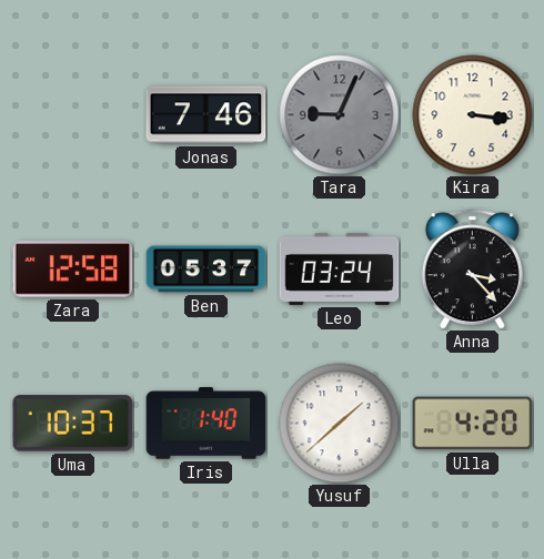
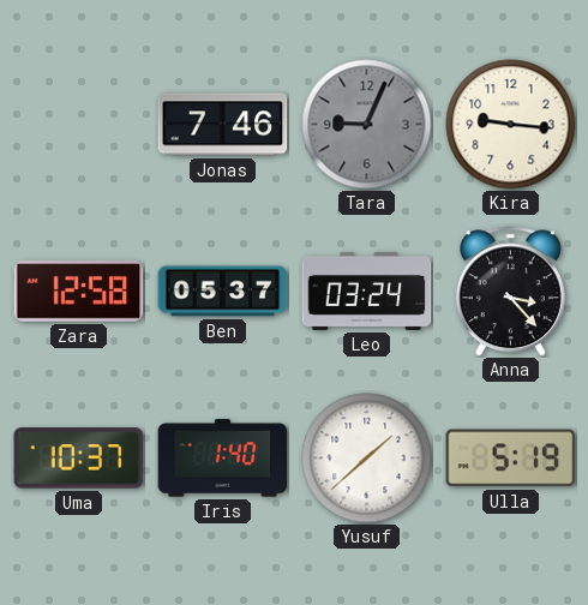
Kira: 3:16 -> 9:16 (511, 125)
Ulla: 4:20 -> 5:19 (511, 459)
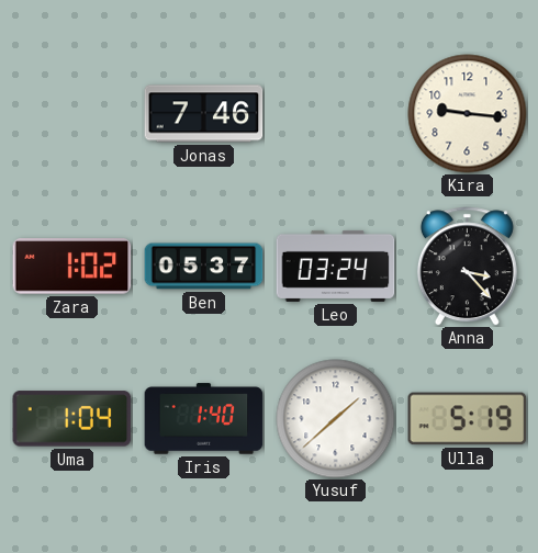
Tara: 9:04 -> none (367, 125)
Zara: 12:58 -> 1:02 (72, 267)
Uma: 10:37 -> 1:04 (72, 419)
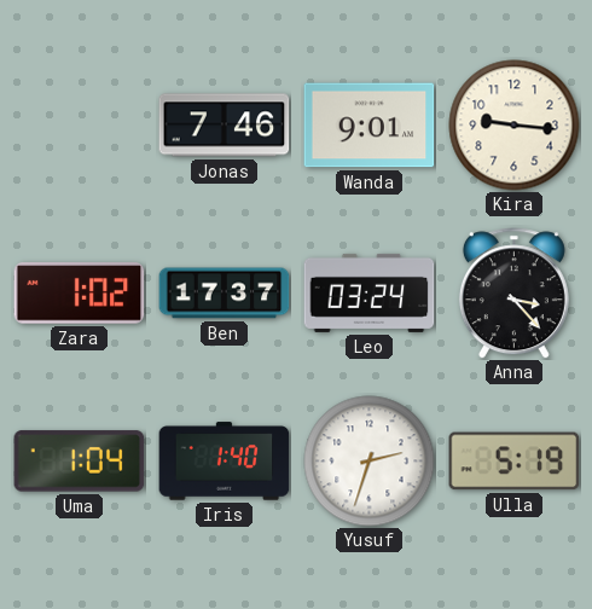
Wanda: none -> 9:01 (370, 126)
Ben: 05:37 -> 17:37 (225, 294)
Yusuf: 1:38 -> 2:33 (370, 462)
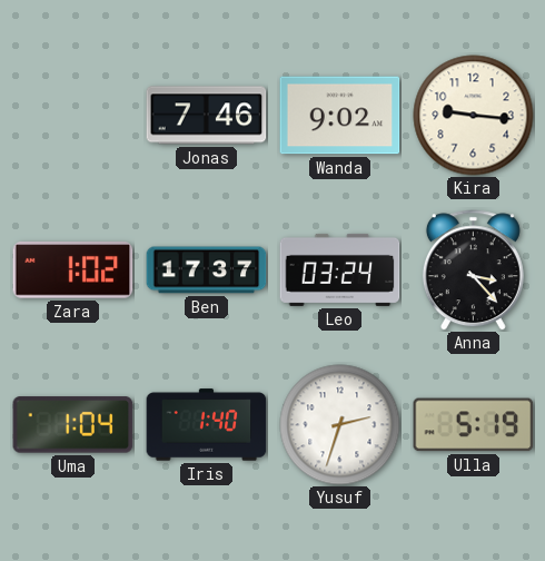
Wanda: 9:01 -> 9:02 (340, 116)
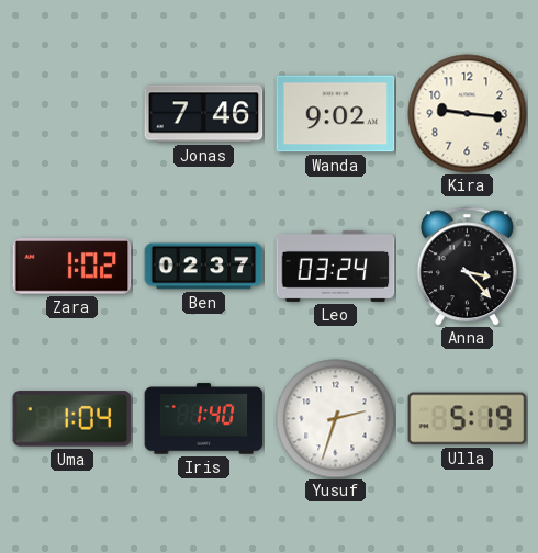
Ben: 17:37 -> 02:37 (204, 267)
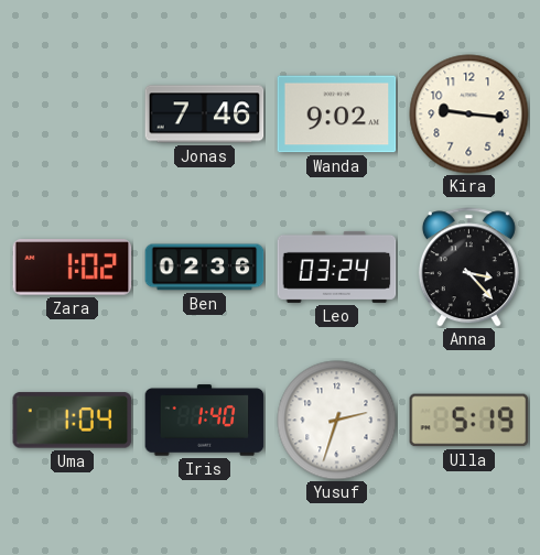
Ben: 02:37 -> 02:36 (205, 268)
